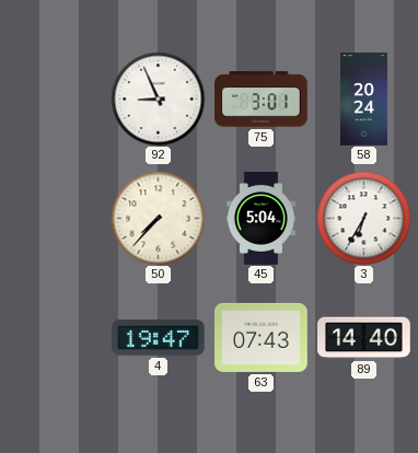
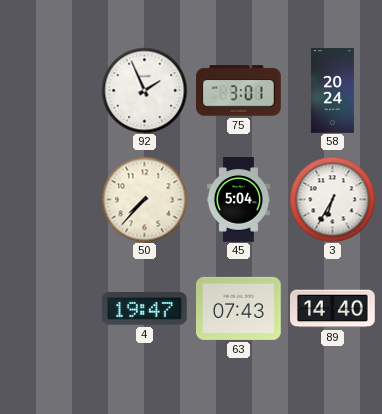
92: 8:56 -> 1:56 (144, 90)
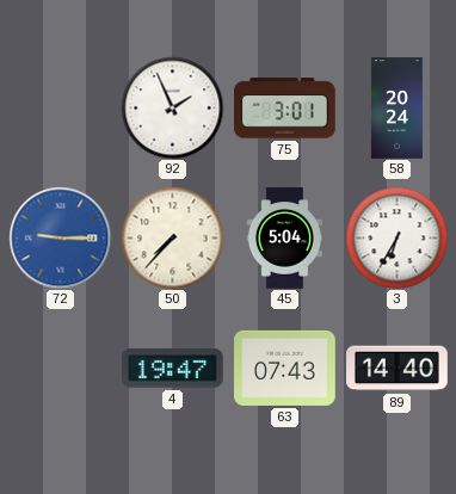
72: none -> 9:15 (60, 237)
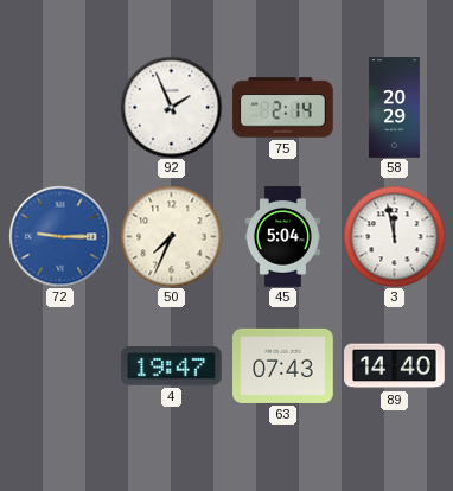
75: 3:01 -> 2:14 (283, 108)
58: 20:24 -> 20:29 (394, 108)
50: 7:37 -> 7:34 (171, 236)
3: 6:35 -> 11:58 (394, 236)
